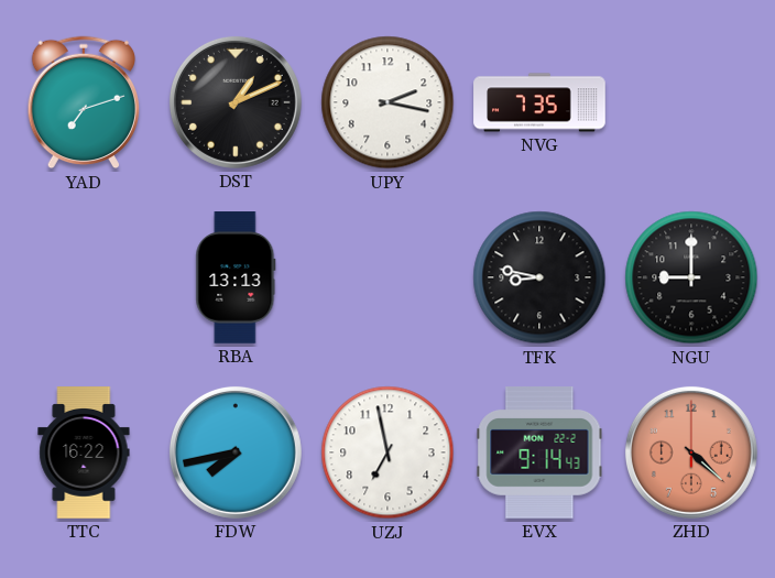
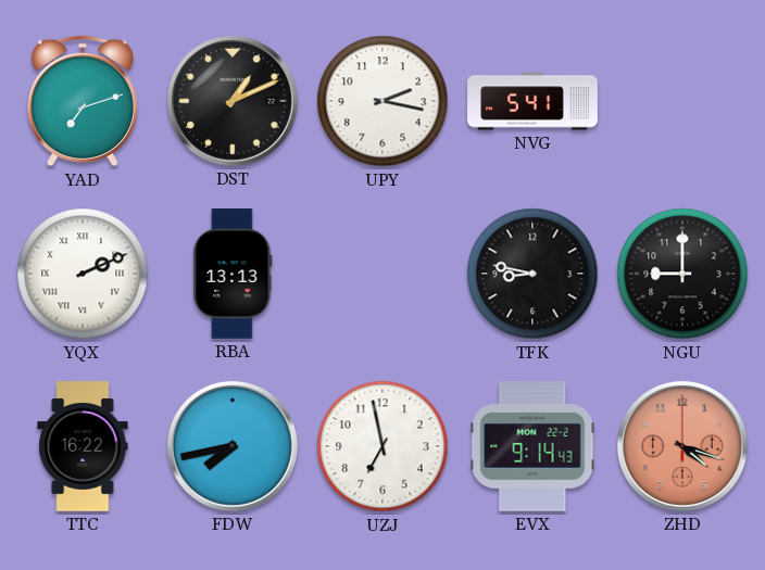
NVG: 7:35 -> 5:41 (532, 101)
YQX: none -> 2:11 (83, 274)
ZHD: 4:22 -> 4:18 (682, 446)
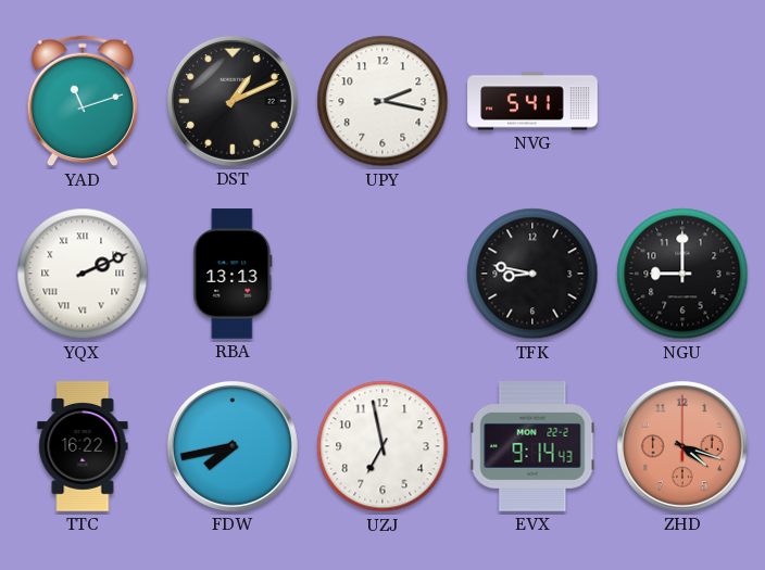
YAD: 7:12 -> 11:12 (81, 101)
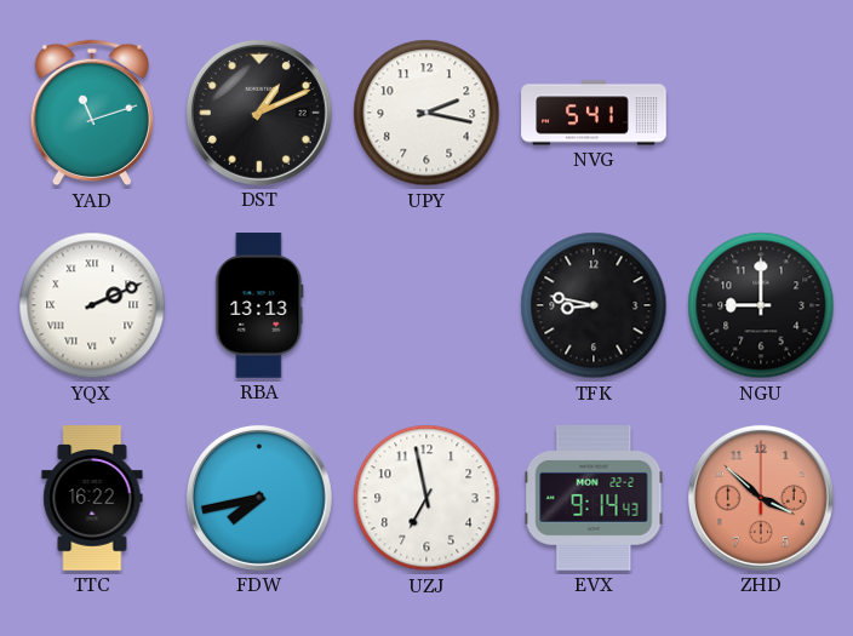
ZHD: 4:18 -> 3:52 (761, 498)
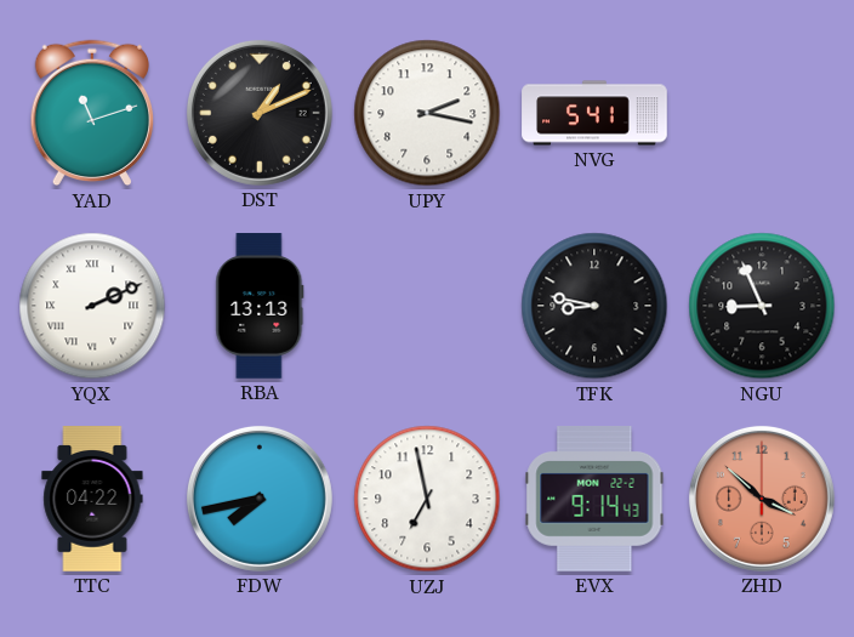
NGU: 9:00 -> 8:56 (762, 306)
TTC: 16:22 -> 04:22 (92, 499)
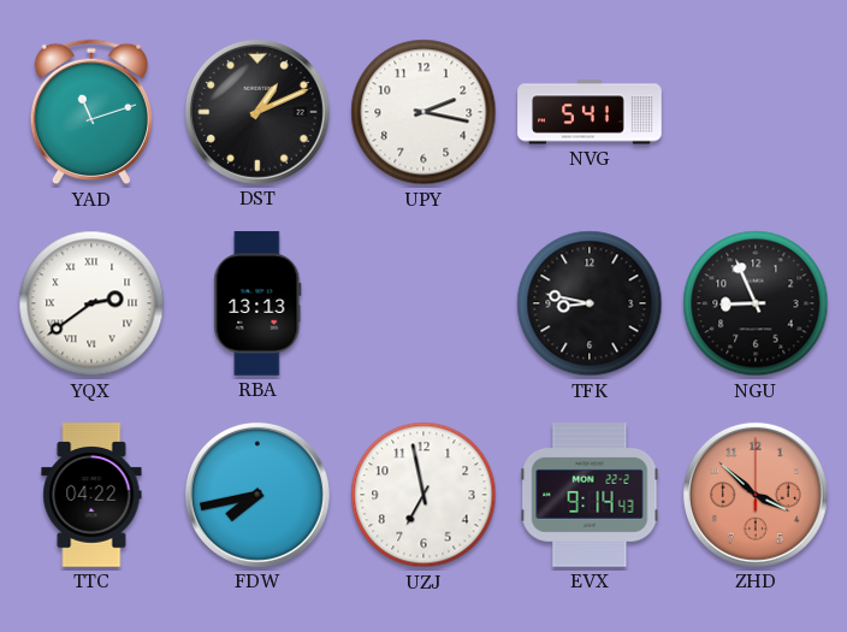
YQX: 2:11 -> 2:39 (91, 303)
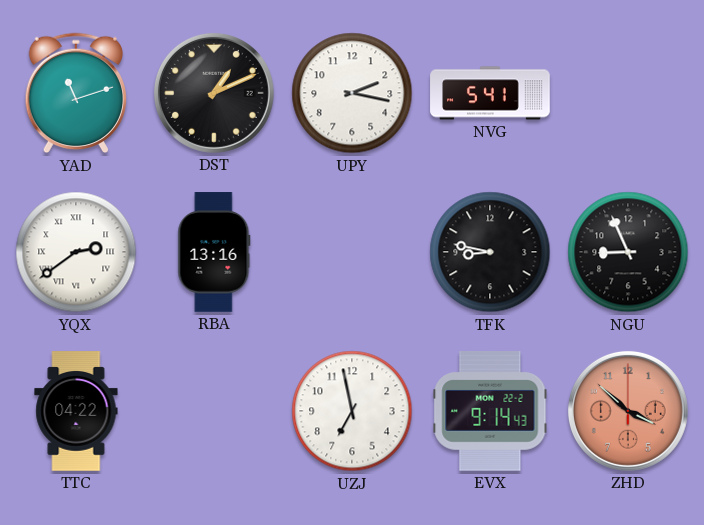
RBA: 13:13 -> 13:16 (214, 252)
FDW: 7:43 -> none (257, 495)
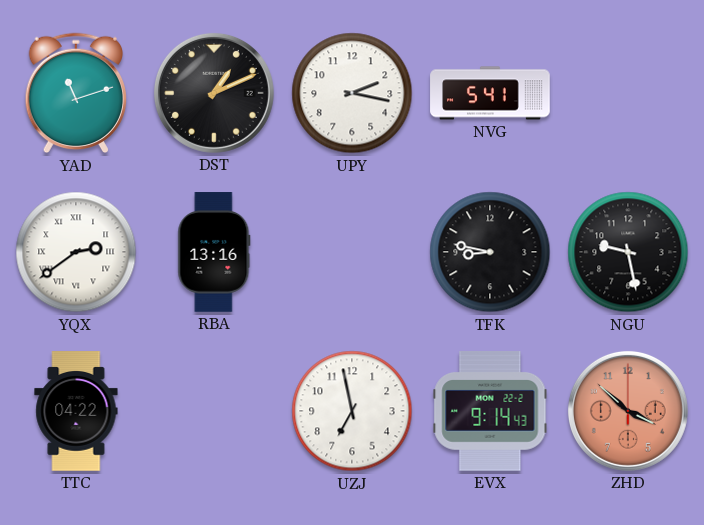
NGU: 8:56 -> 9:28 (628, 252)
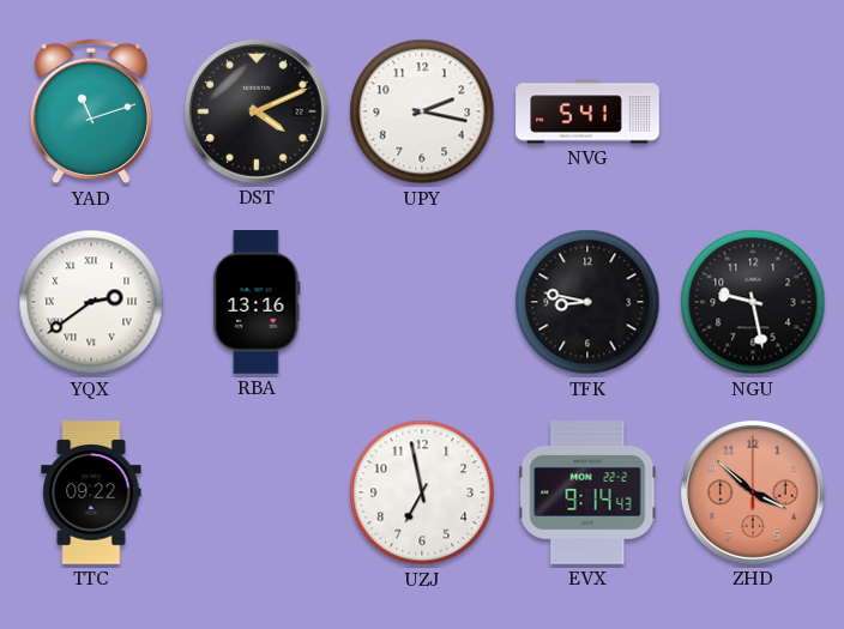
DST: 1:11 -> 4:11 (257, 111)
TTC: 04:22 -> 09:22 (91, 492)
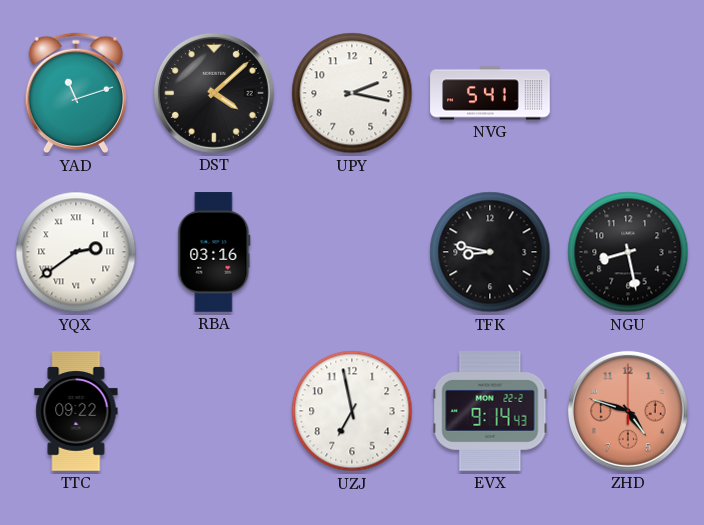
DST: 4:11 -> 4:08 (214, 93)
RBA: 13:16 -> 03:16 (214, 252)
NGU: 9:28 -> 8:28 (628, 252)
ZHD: 3:52 -> 4:48 (628, 411)
